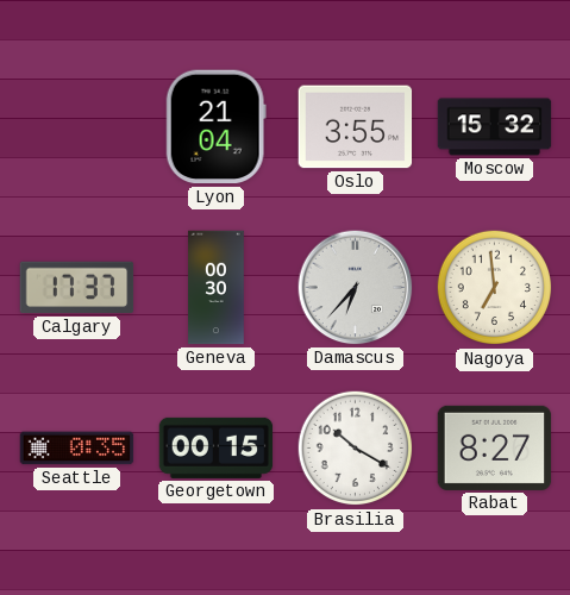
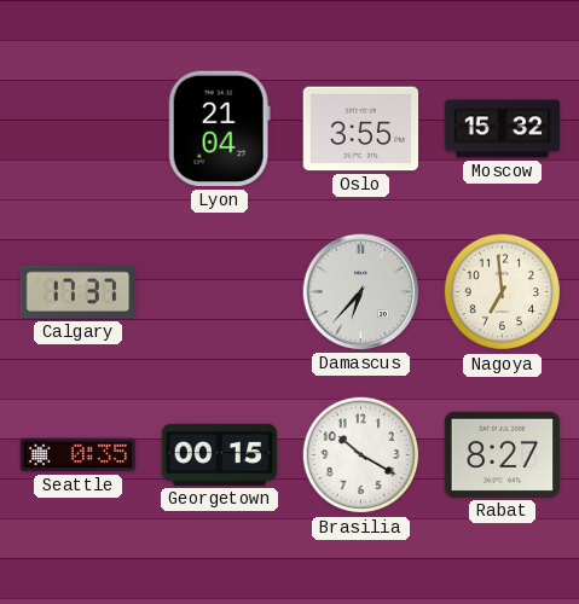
Geneva: 00:30 -> none (217, 288)
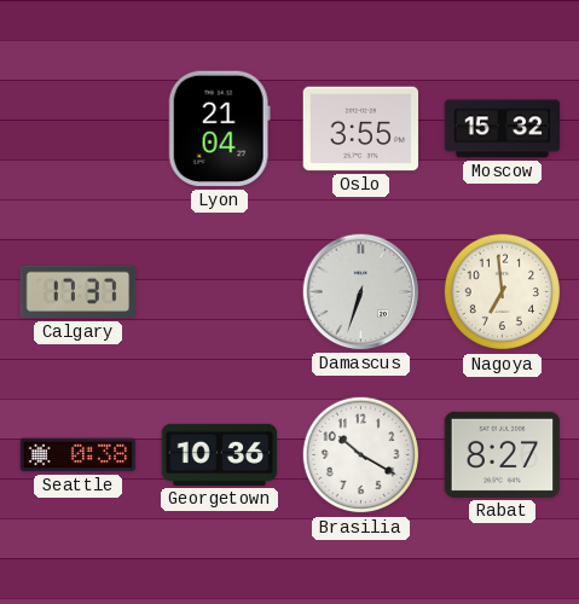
Damascus: 6:37 -> 6:33 (361, 292)
Seattle: 0:35 -> 0:38 (79, 455)
Georgetown: 00:15 -> 10:36 (220, 454)
